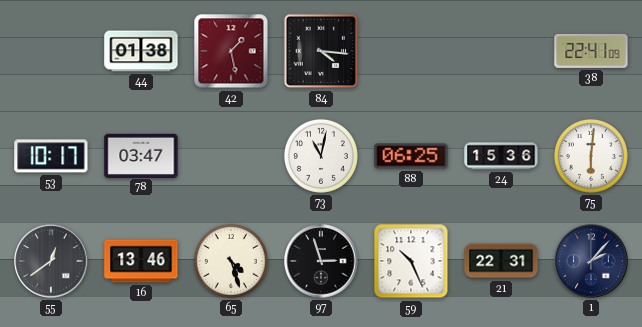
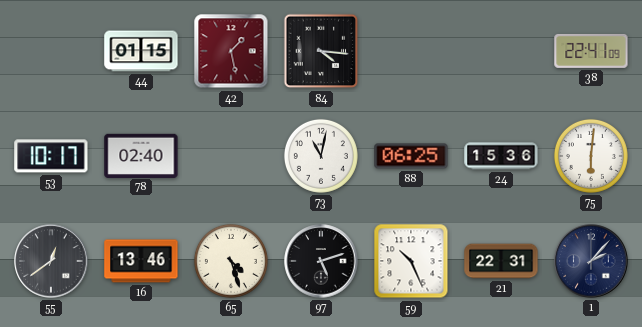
44: 01:38 -> 01:15 (141, 51)
78: 03:47 -> 02:40 (141, 155)
97: 2:57 -> 5:12 (321, 261)
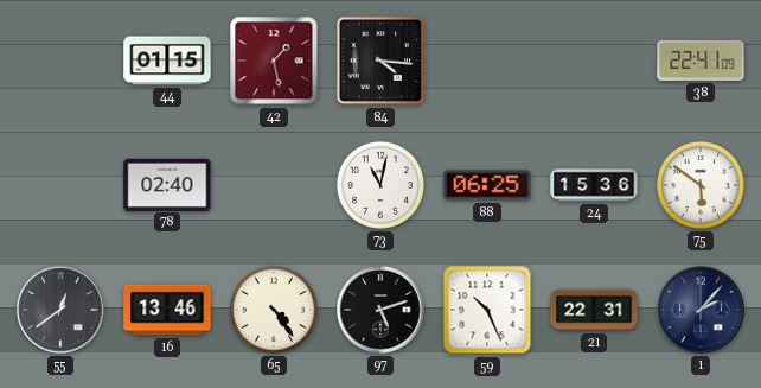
53: 10:17 -> none (51, 156)
75: 6:01 -> 5:51 (701, 185)
65: 4:27 -> 4:24 (274, 310)
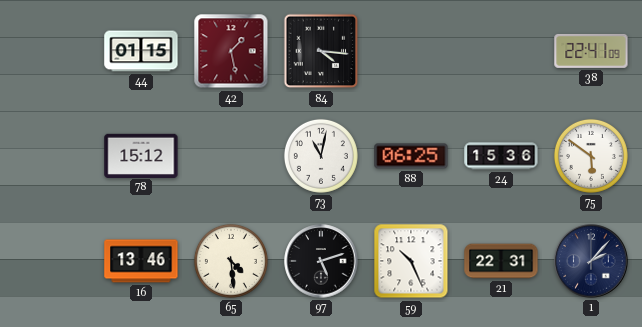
78: 02:40 -> 15:12 (141, 155)
55: 12:39 -> none (60, 310)
65: 4:24 -> 4:29 (231, 261)
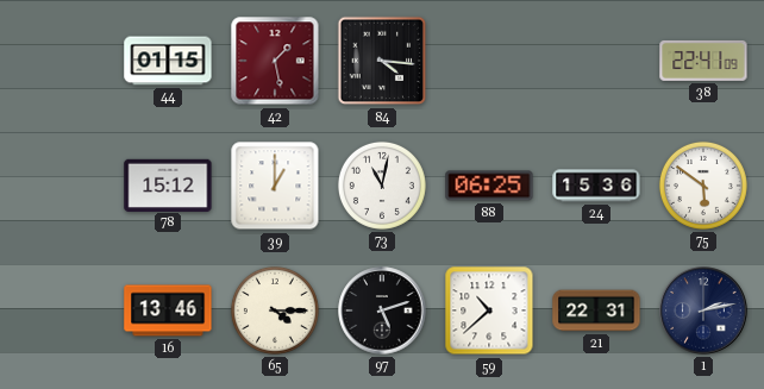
39: none -> 1:00 (275, 186)
65: 4:29 -> 4:15 (275, 310)
59: 10:26 -> 10:38 (489, 310)
1: 2:07 -> 2:13 (703, 310)
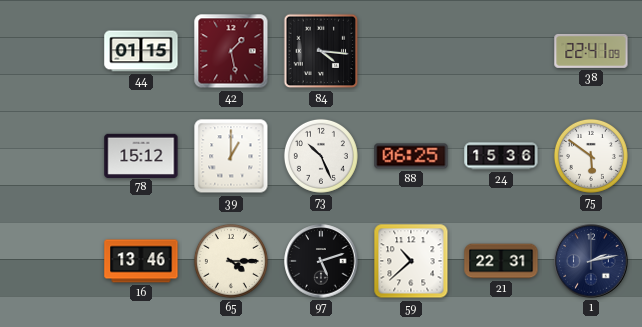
73: 11:02 -> 10:26 (321, 156)
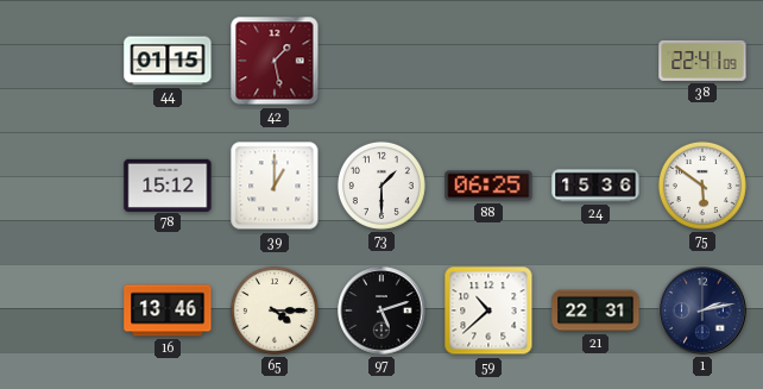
84: 4:16 -> none (321, 51)
73: 10:26 -> 1:30 (381, 186)
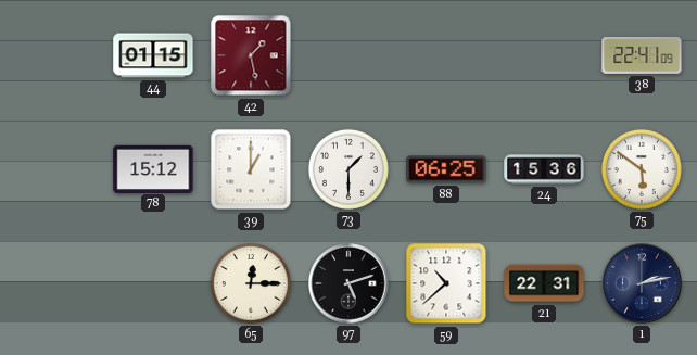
16: 13:46 -> none (168, 310)
65: 4:15 -> 12:15 (251, 283)
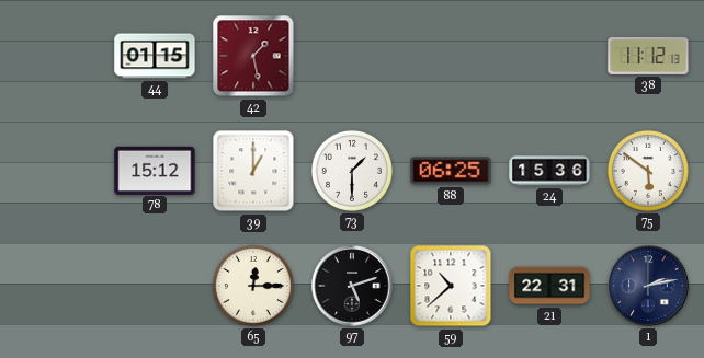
38: 22:41 -> 11:12 (648, 56)
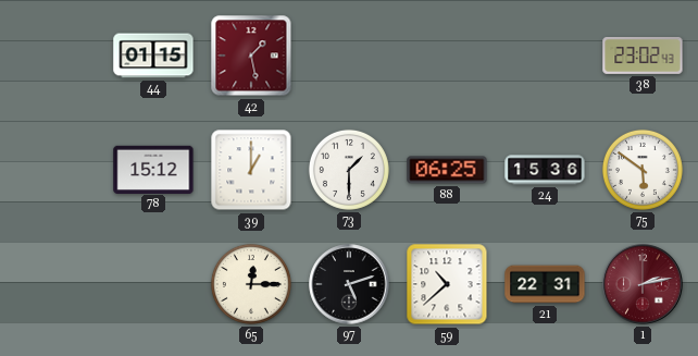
38: 11:12 -> 23:02 (643, 56)
1 dial: navy -> burgundy (643, 284)
